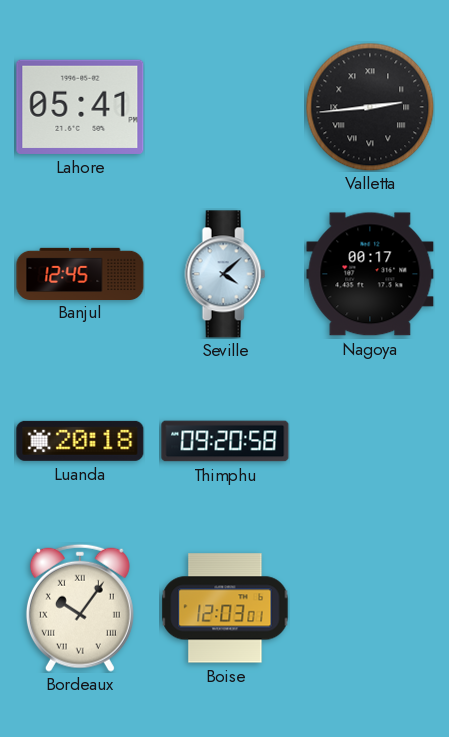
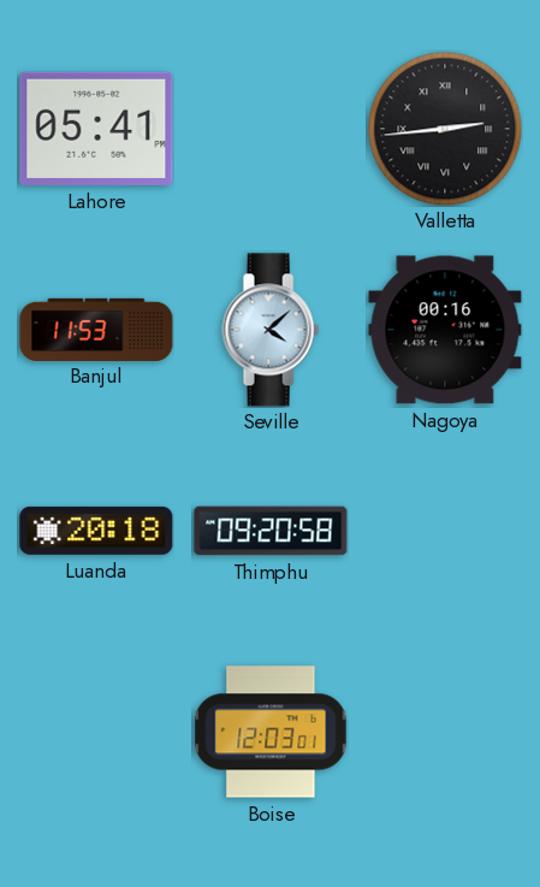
Banjul: 12:45 -> 11:53 (96, 329)
Nagoya: 00:17 -> 00:16 (445, 330)
Bordeaux: 10:06 -> none (80, 608)
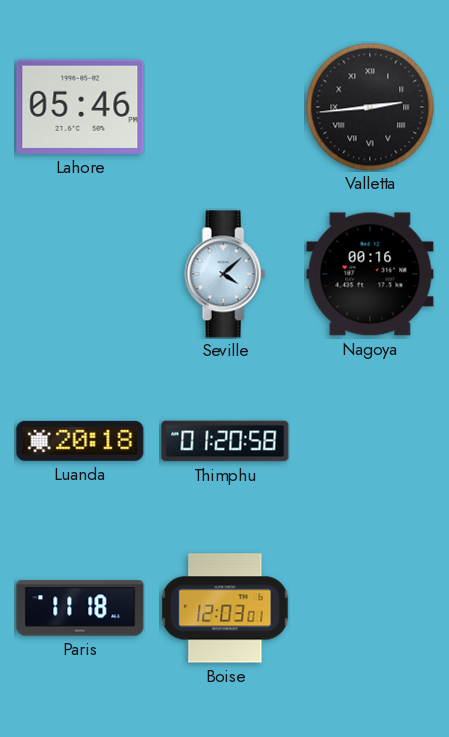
Lahore: 05:41 -> 05:46 (80, 107)
Banjul: 11:53 -> none (96, 329)
Thimphu: 09:20 -> 01:20 (225, 441)
Paris: none -> 11:18 (80, 608)
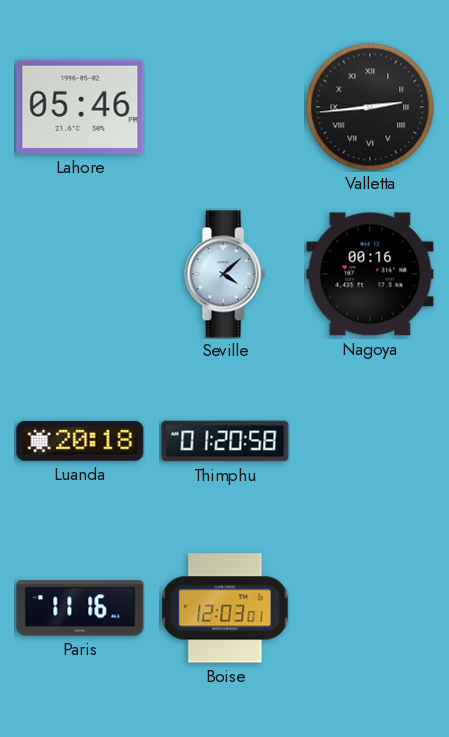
Paris: 11:18 -> 11:16 (80, 608)
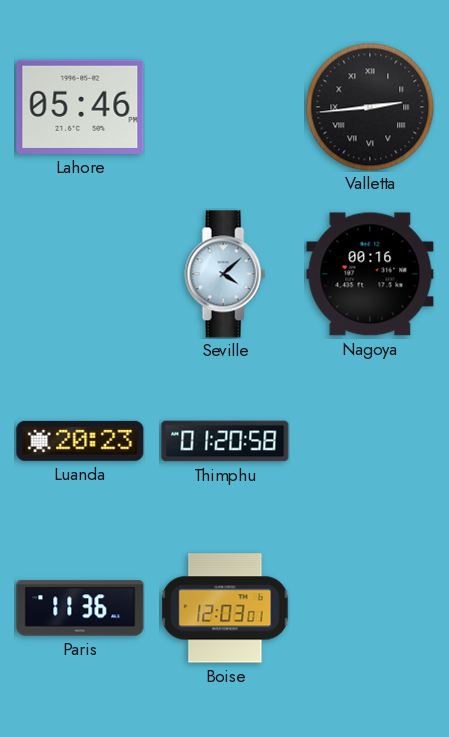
Luanda: 20:18 -> 20:23 (80, 441)
Paris: 11:16 -> 11:36 (80, 608)
